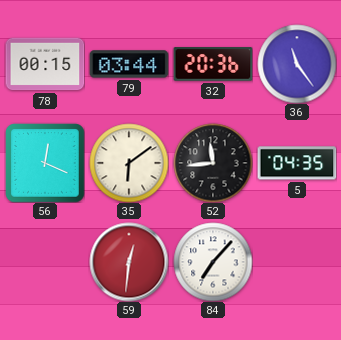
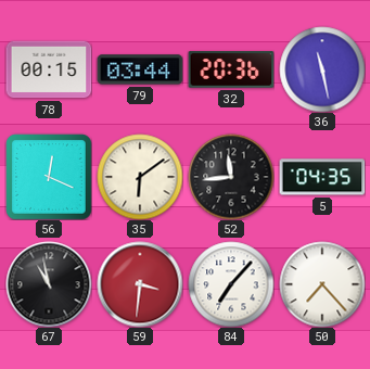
36: 11:24 -> 11:28 (322, 69)
67: none -> 10:58 (49, 284)
59: 12:31 -> 3:31 (140, 284)
50: none -> 7:23 (322, 284)
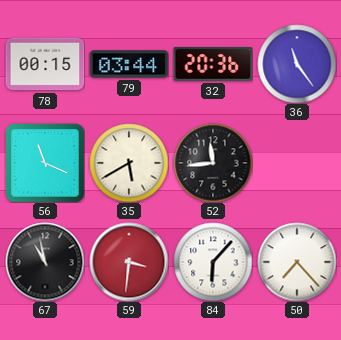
36: 11:28 -> 11:24 (297, 64)
56: 12:19 -> 11:19 (45, 163)
35: 6:09 -> 5:40 (129, 163)
5: 04:35 -> none (322, 177)
84: 7:07 -> 6:07 (213, 262)
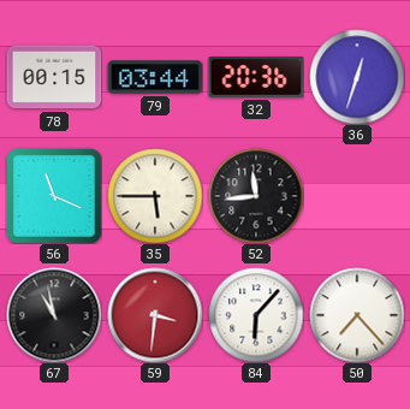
36: 11:24 -> 12:33 (357, 77)
35: 5:40 -> 5:45 (155, 196)
